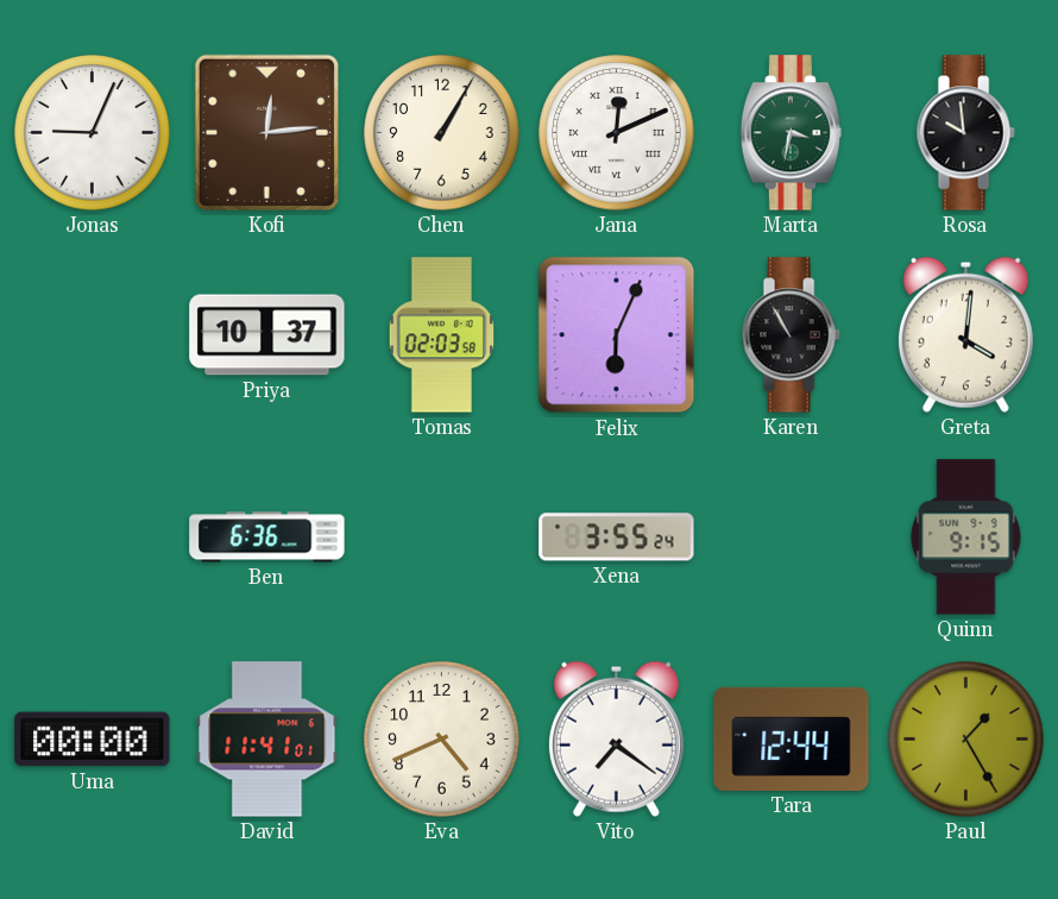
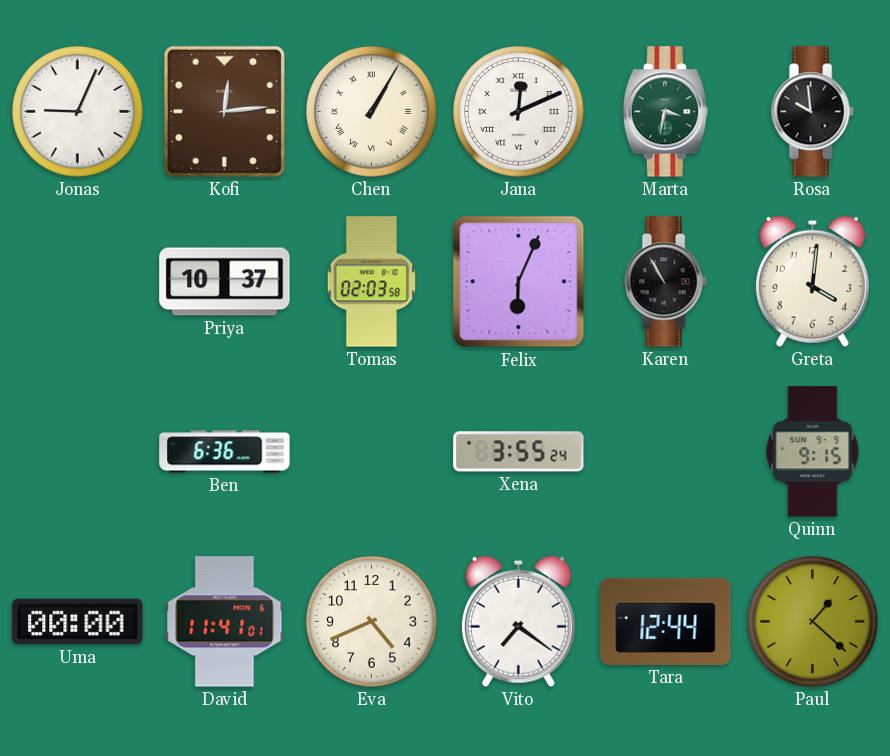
Chen numerals: Arabic -> Roman (372, 112)
Paul: 1:25 -> 1:22 (813, 622)
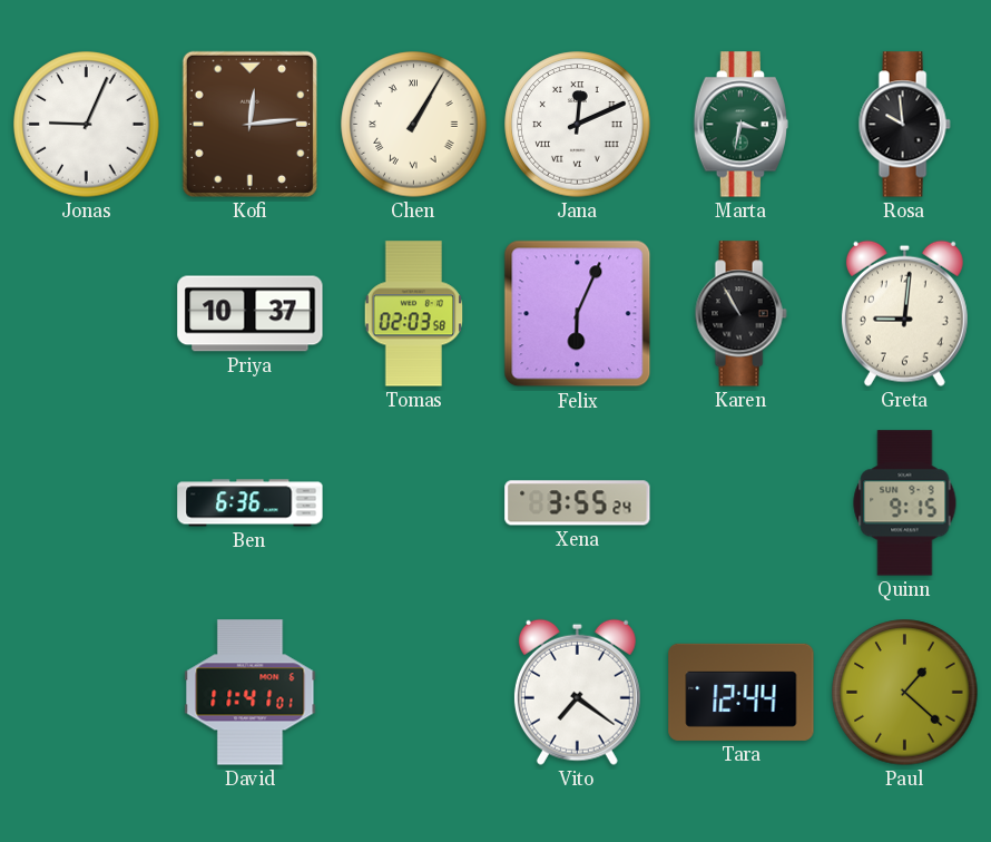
Greta: 4:01 -> 9:01 (904, 313)
Uma: 00:00 -> none (78, 622)
Eva: 4:41 -> none (372, 622)
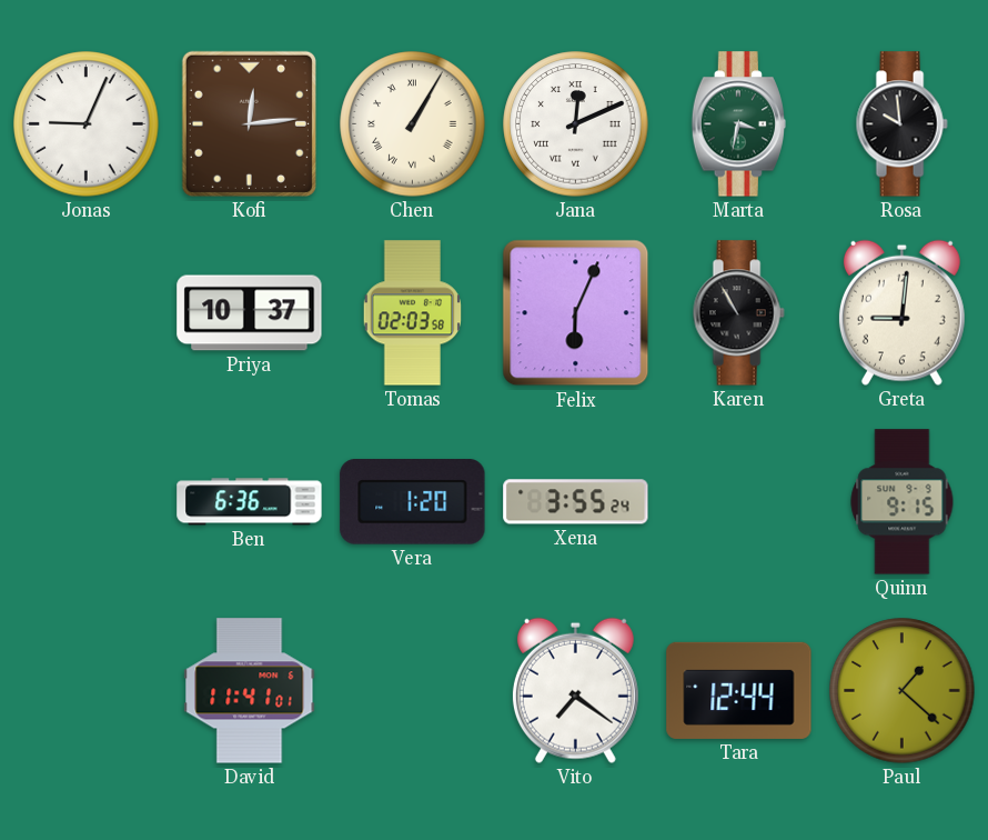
Vera: none -> 1:20 (413, 502)
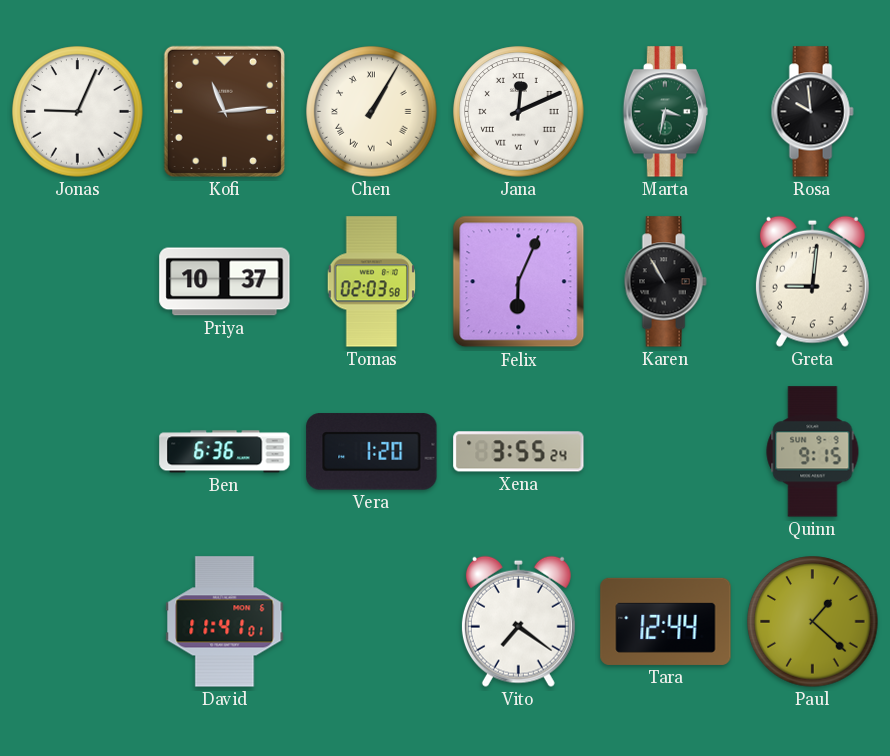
Kofi: 12:14 -> 11:14 (224, 111)
